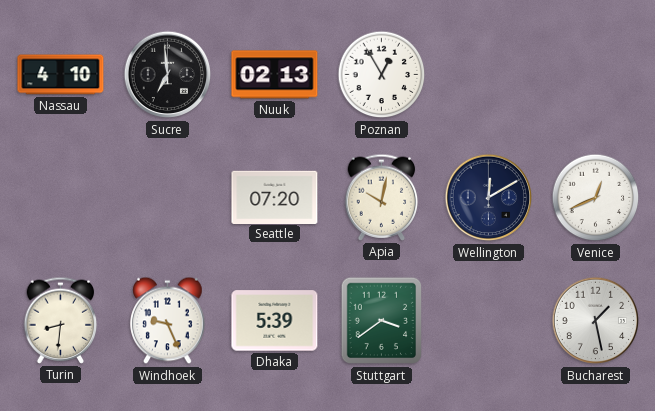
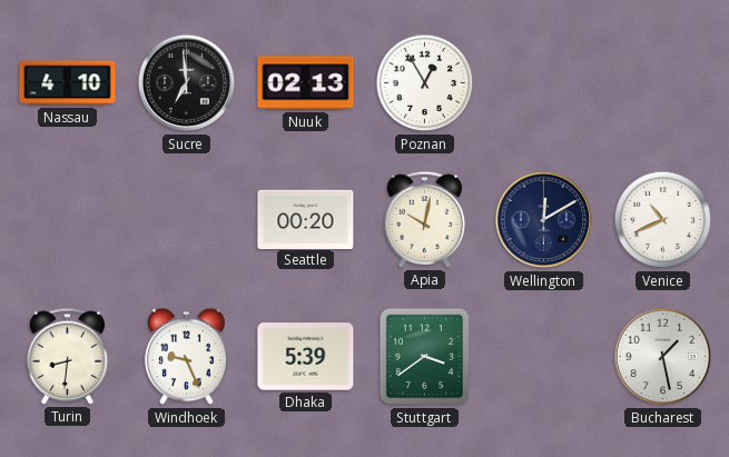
Seattle: 07:20 -> 00:20 (306, 219)
Venice: 12:41 -> 10:41 (663, 220)
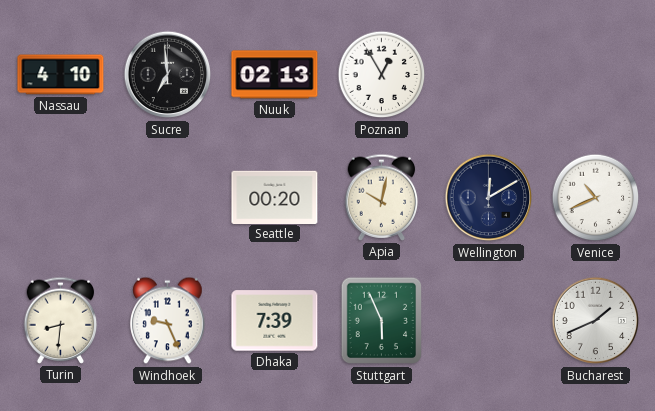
Dhaka: 5:39 -> 7:39 (275, 321)
Stuttgart: 3:39 -> 5:56 (381, 321)
Bucharest: 1:28 -> 1:41 (596, 321)
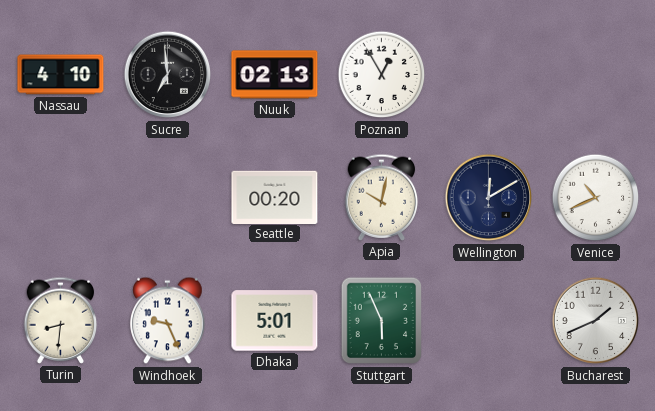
Dhaka: 7:39 -> 5:01 (275, 321)
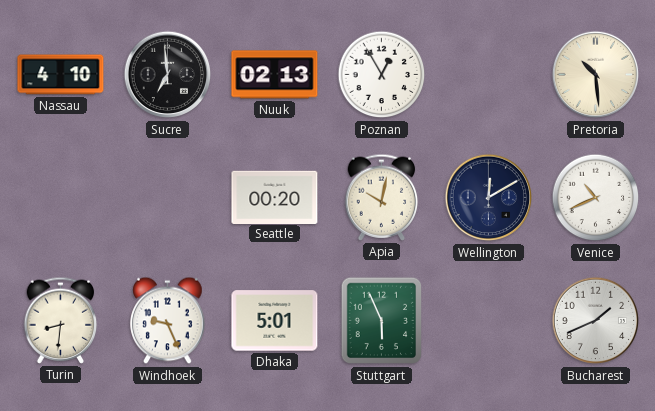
Pretoria: none -> 10:29 (596, 75)
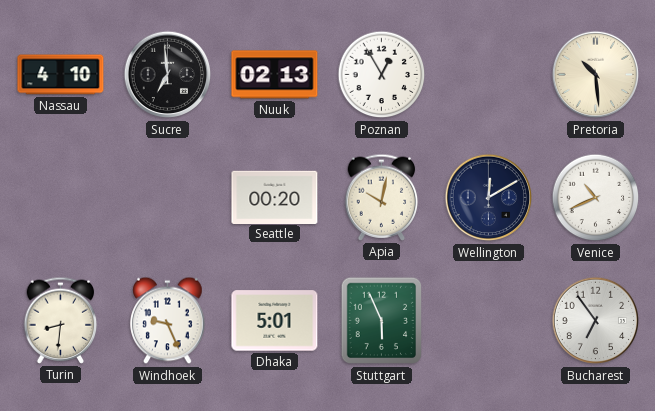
Bucharest: 1:41 -> 6:54 (596, 321)
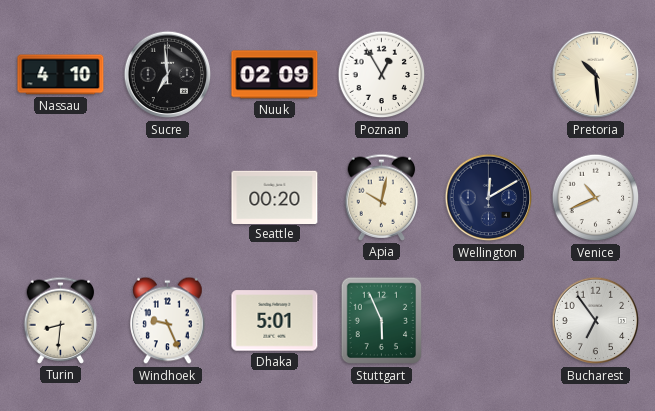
Nuuk: 02:13 -> 02:09 (275, 75)
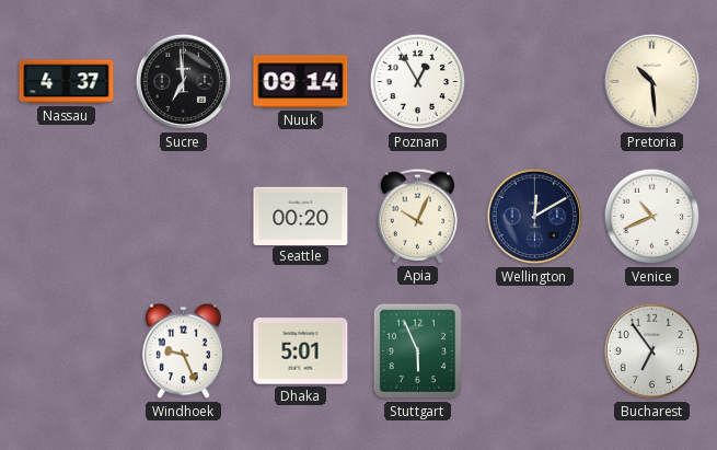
Nassau: 4:10 -> 4:37 (67, 82)
Nuuk: 02:09 -> 09:14 (301, 82)
Apia: 10:02 -> 10:04 (418, 216)
Turin: 8:31 -> none (61, 320)
